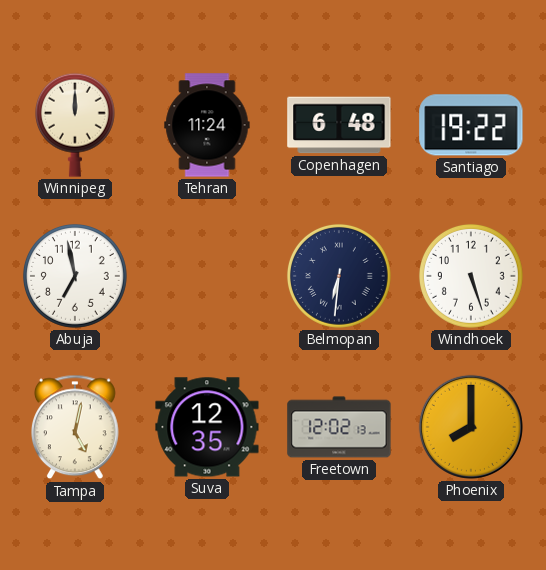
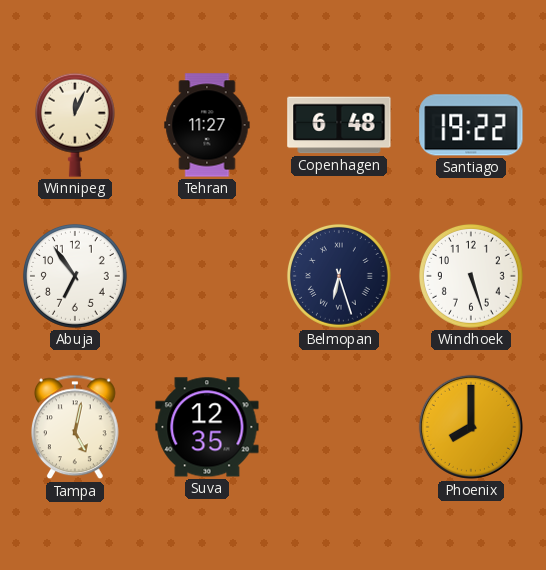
Winnipeg: 12:00 -> 12:04 (75, 125)
Tehran: 11:24 -> 11:27 (207, 125)
Abuja: 6:58 -> 6:54 (75, 276)
Belmopan: 6:31 -> 6:27 (339, 276)
Freetown: 12:02 -> none (339, 427)
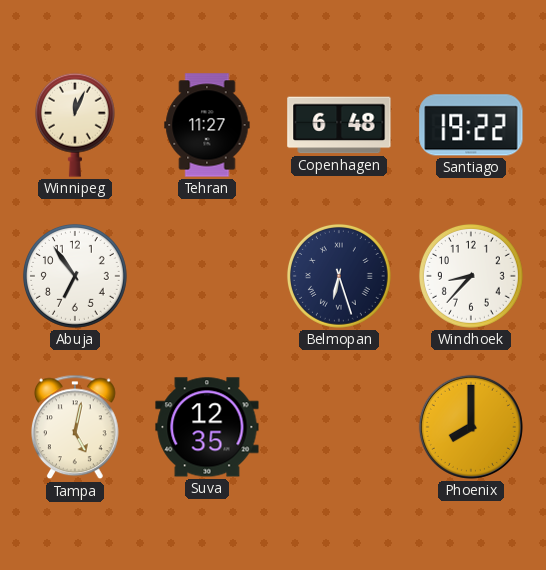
Windhoek: 5:27 -> 8:37 (471, 276)
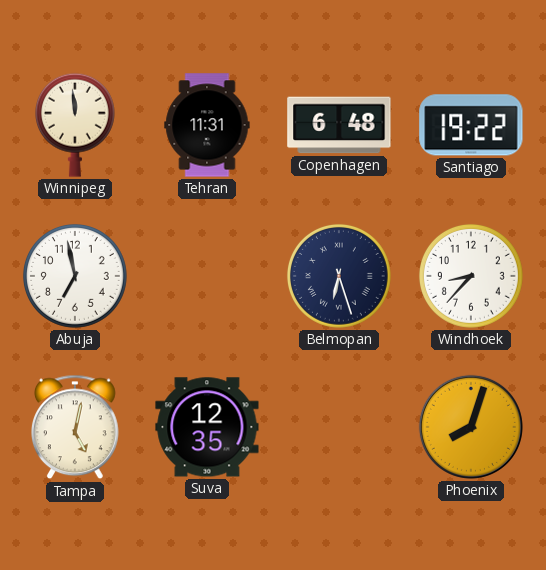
Winnipeg: 12:04 -> 11:59 (75, 125)
Tehran: 11:27 -> 11:31 (207, 125)
Abuja: 6:54 -> 6:58 (75, 276)
Phoenix: 8:00 -> 8:03 (471, 427)
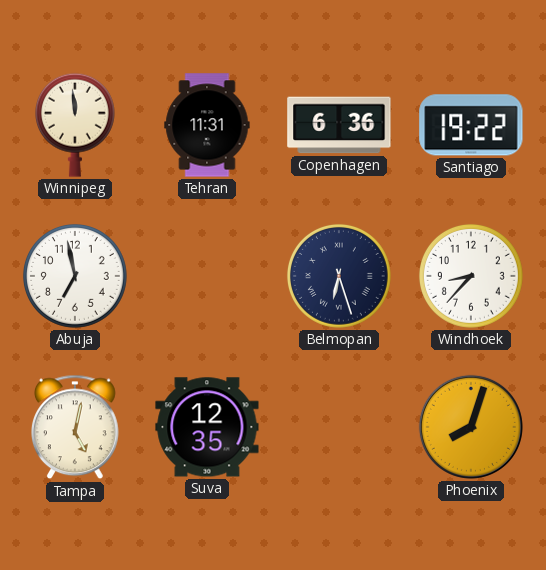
Copenhagen: 6:48 -> 6:36 (339, 125)
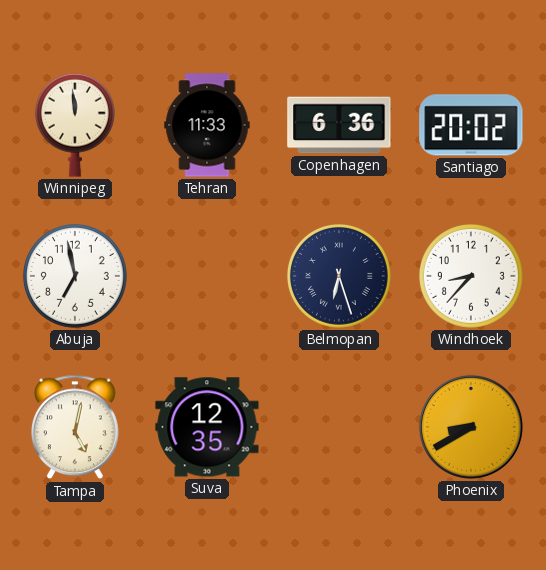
Tehran: 11:31 -> 11:33 (207, 125)
Santiago: 19:22 -> 20:02 (471, 125)
Phoenix: 8:03 -> 8:40 (471, 427)
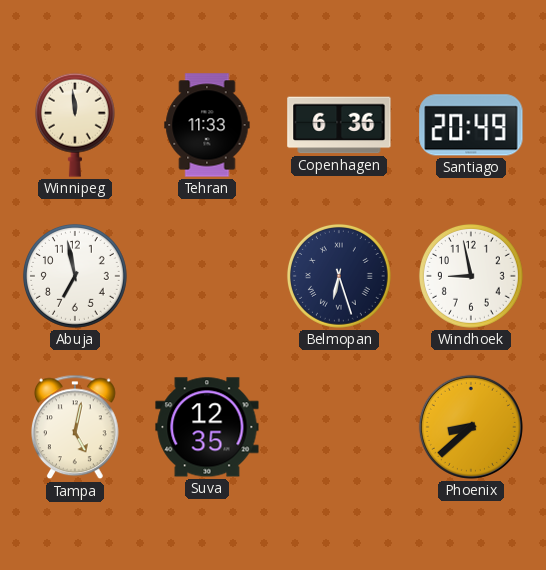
Santiago: 20:02 -> 20:49 (471, 125)
Windhoek: 8:37 -> 8:58 (471, 276)
Phoenix: 8:40 -> 8:38 (471, 427)
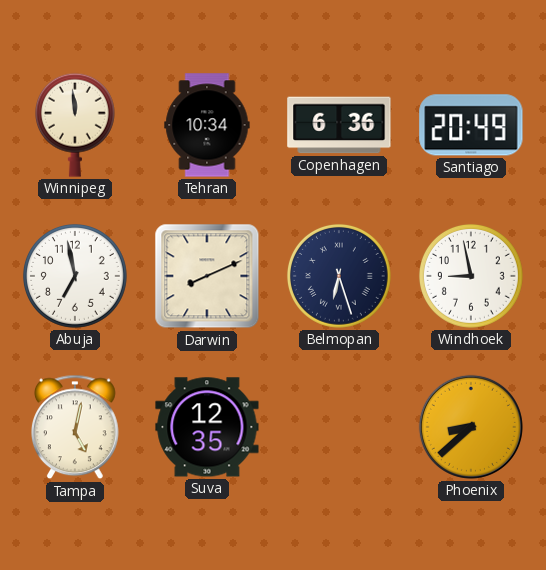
Tehran: 11:33 -> 10:34 (207, 125)
Darwin: none -> 8:11 (207, 276)
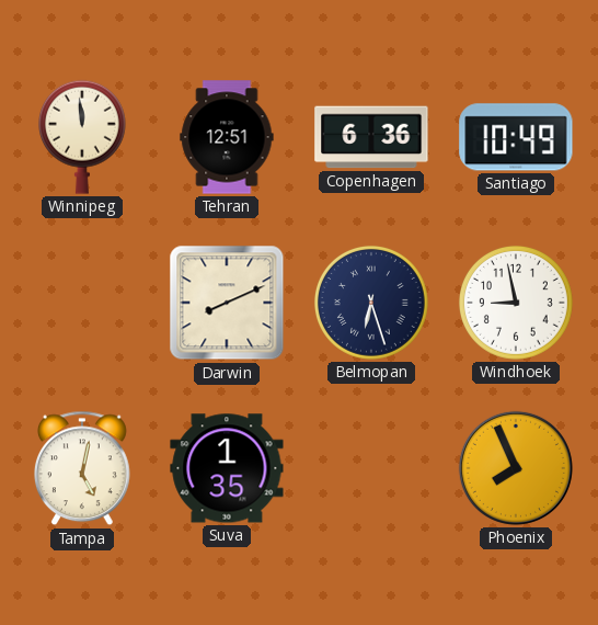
Tehran: 10:34 -> 12:51 (227, 137)
Santiago: 20:49 -> 10:49 (516, 137)
Abuja: 6:58 -> none (75, 276)
Suva: 12:35 -> 1:35 (227, 468)
Phoenix: 8:38 -> 7:56 (516, 468)
